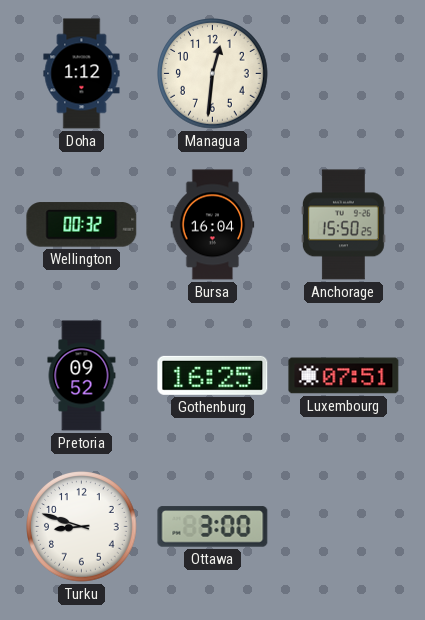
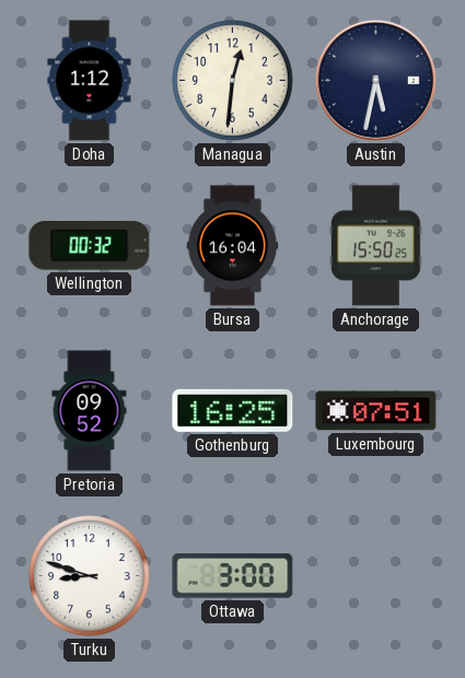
Austin: none -> 5:32 (375, 80)
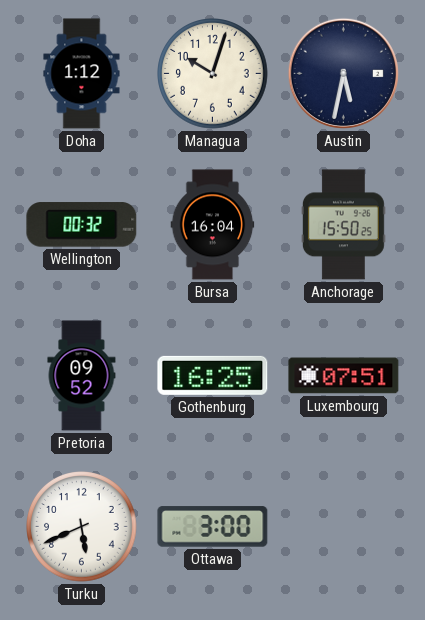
Managua: 12:31 -> 10:03 (213, 74)
Turku: 8:48 -> 5:41 (82, 527)
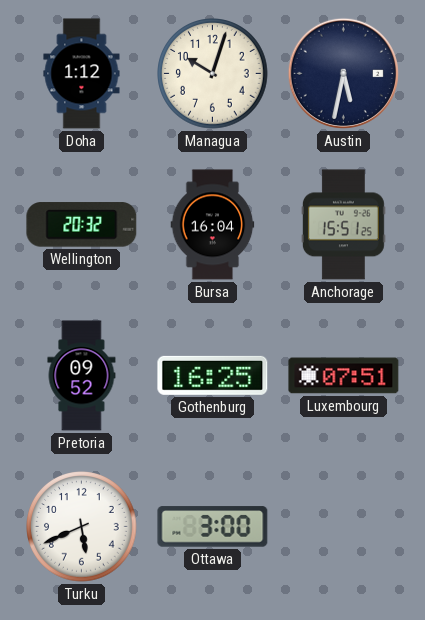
Wellington: 00:32 -> 20:32 (82, 225)
Anchorage: 15:50 -> 15:51 (343, 225)
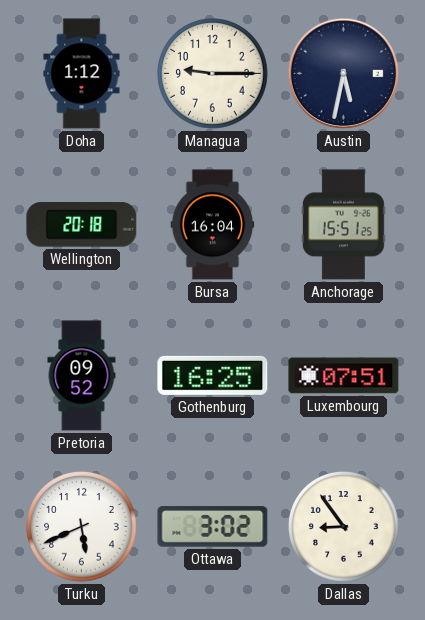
Managua: 10:03 -> 9:15 (213, 74)
Wellington: 20:32 -> 20:18 (82, 225)
Ottawa: 3:00 -> 3:02 (213, 527)
Dallas: none -> 8:54 (344, 527)
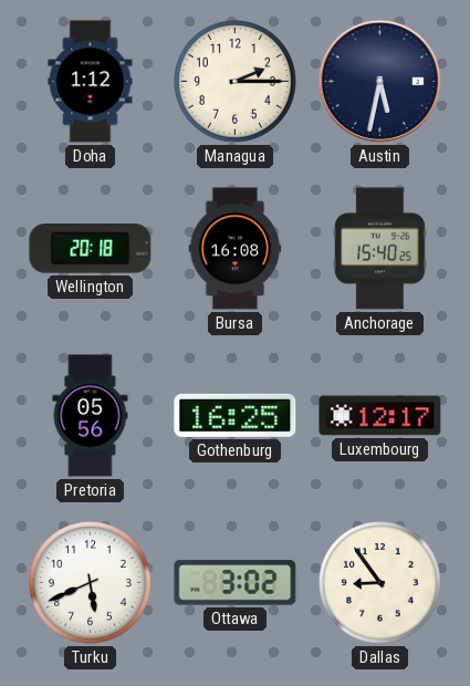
Managua: 9:15 -> 2:15 (236, 82)
Bursa: 16:04 -> 16:08 (236, 249)
Anchorage: 15:51 -> 15:40 (379, 249)
Pretoria: 09:52 -> 05:56 (91, 416)
Luxembourg: 07:51 -> 12:17 (380, 416)
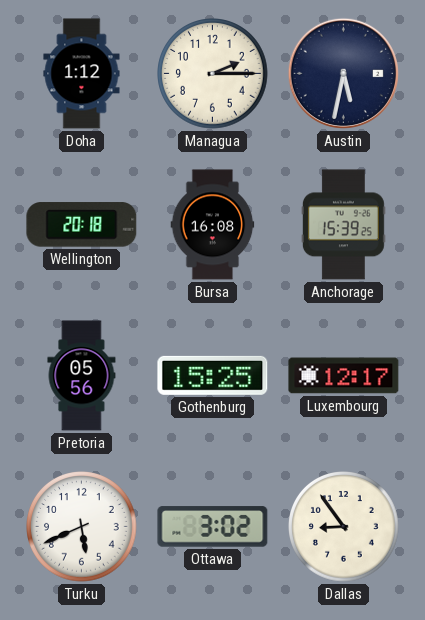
Anchorage: 15:40 -> 15:39 (343, 225)
Gothenburg: 16:25 -> 15:25 (213, 375)
